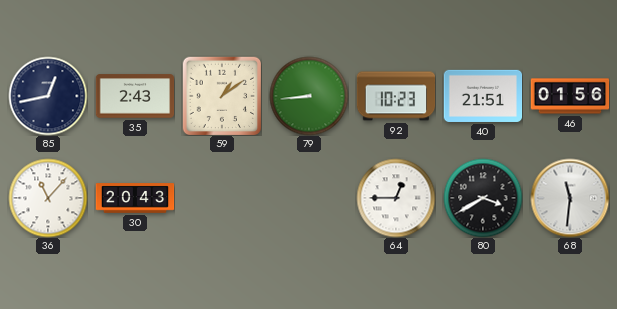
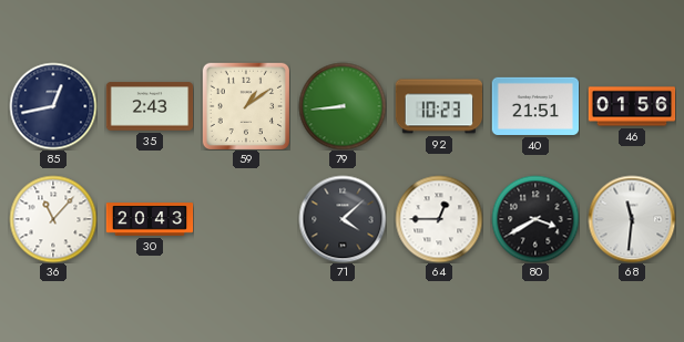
71: none -> 4:08 (343, 219)
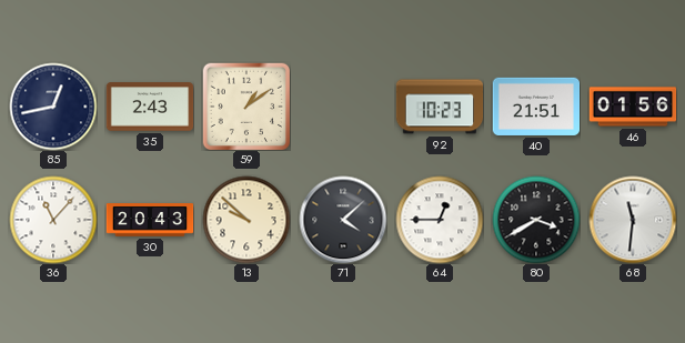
79: 8:44 -> none (343, 106)
13: none -> 9:52 (246, 220)
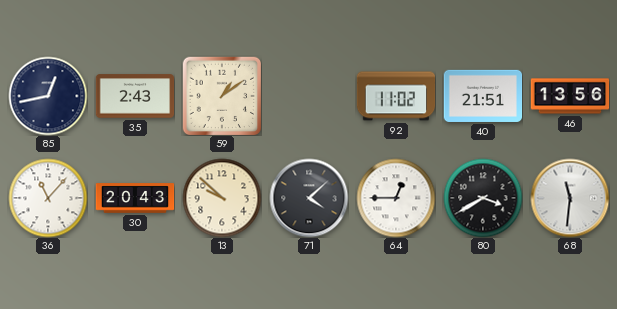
92: 10:23 -> 11:02 (396, 96)
46: 01:56 -> 13:56 (570, 96)
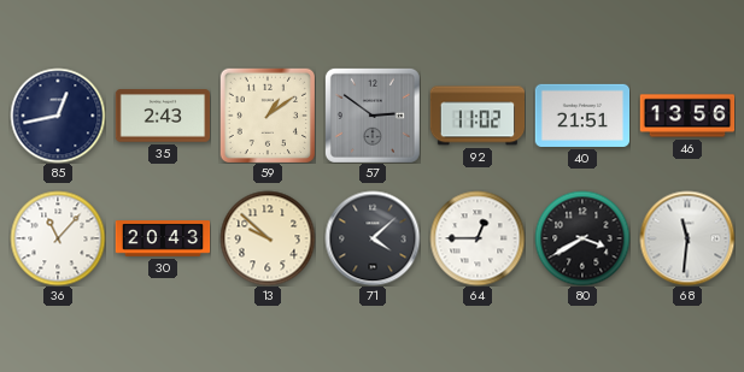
57: none -> 2:51 (373, 116)
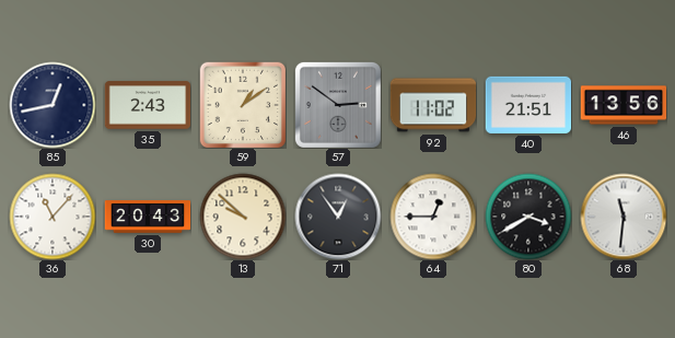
71: 4:08 -> 12:54 (338, 217)
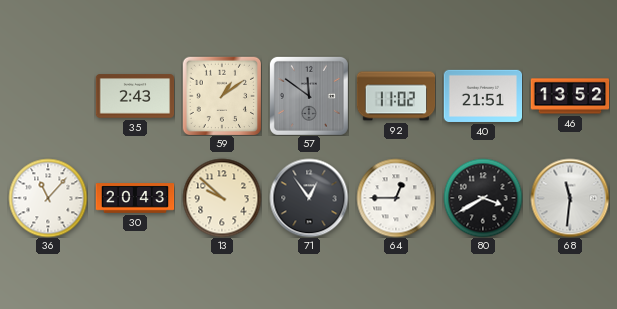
85: 12:43 -> none (53, 105)
57: 2:51 -> 11:51 (309, 96)
46: 13:56 -> 13:52 (570, 96)
